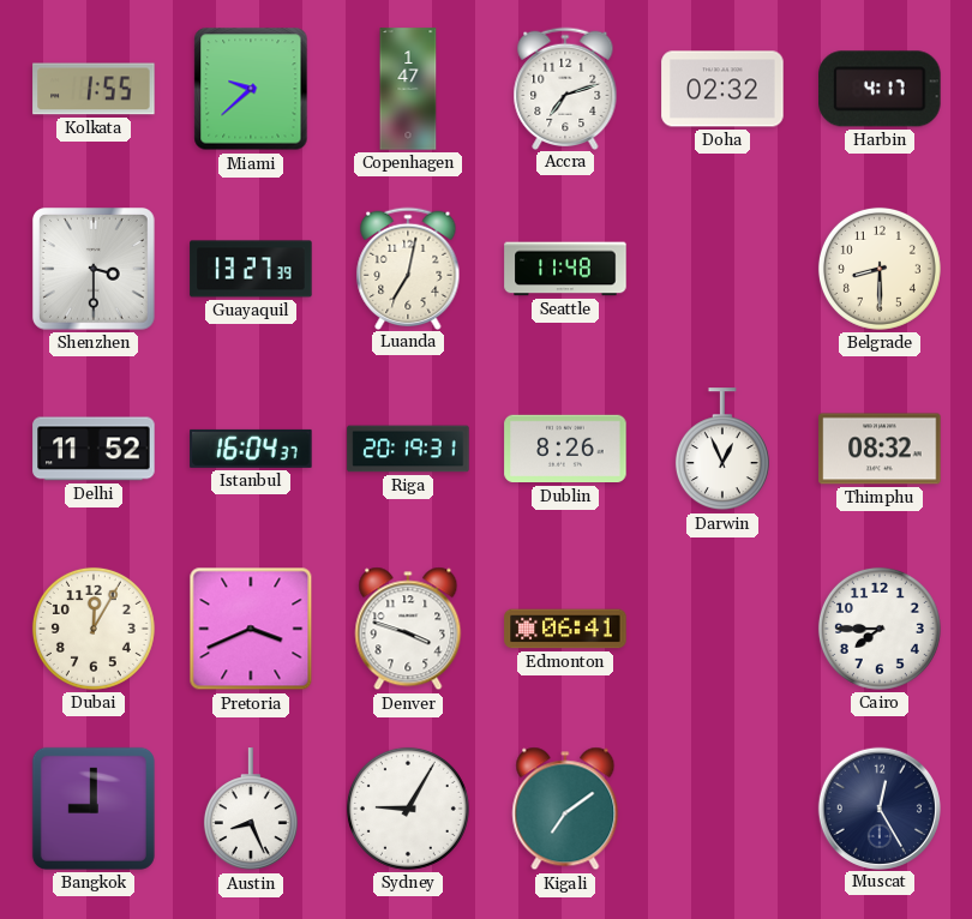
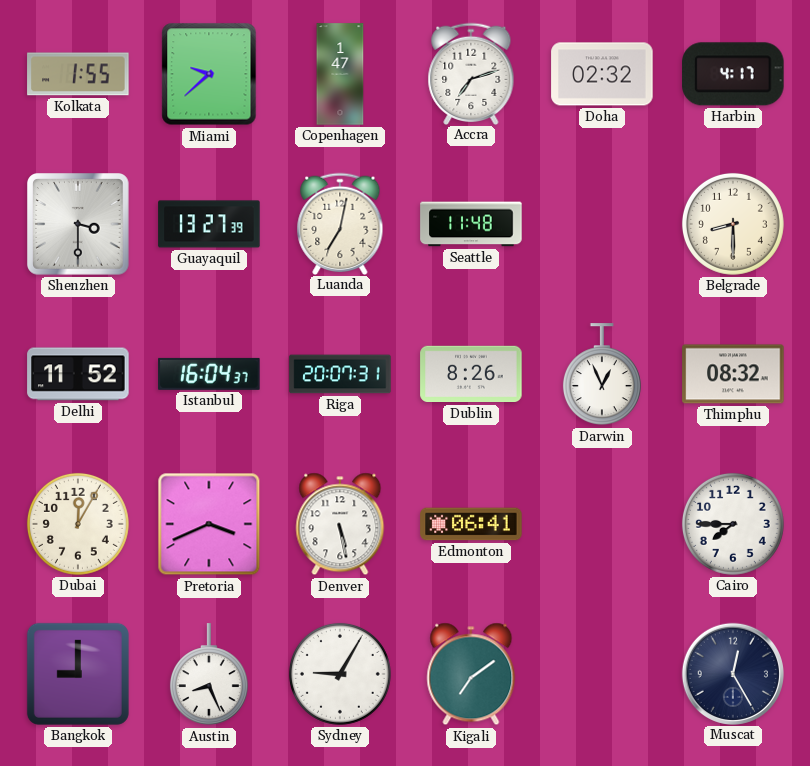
Riga: 20:19 -> 20:07 (340, 374)
Denver: 3:48 -> 5:28 (340, 524)
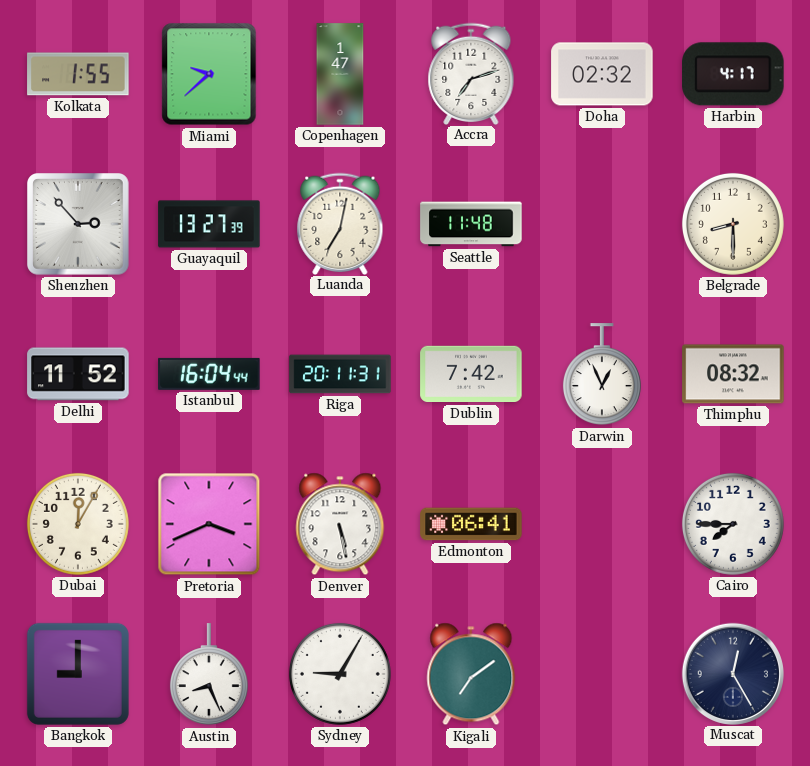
Shenzhen: 3:30 -> 2:53 (79, 225)
Istanbul: 16:04:37 -> 16:04:44 (209, 374)
Riga: 20:07 -> 20:11 (340, 374)
Dublin: 8:26 -> 7:42 (471, 374)
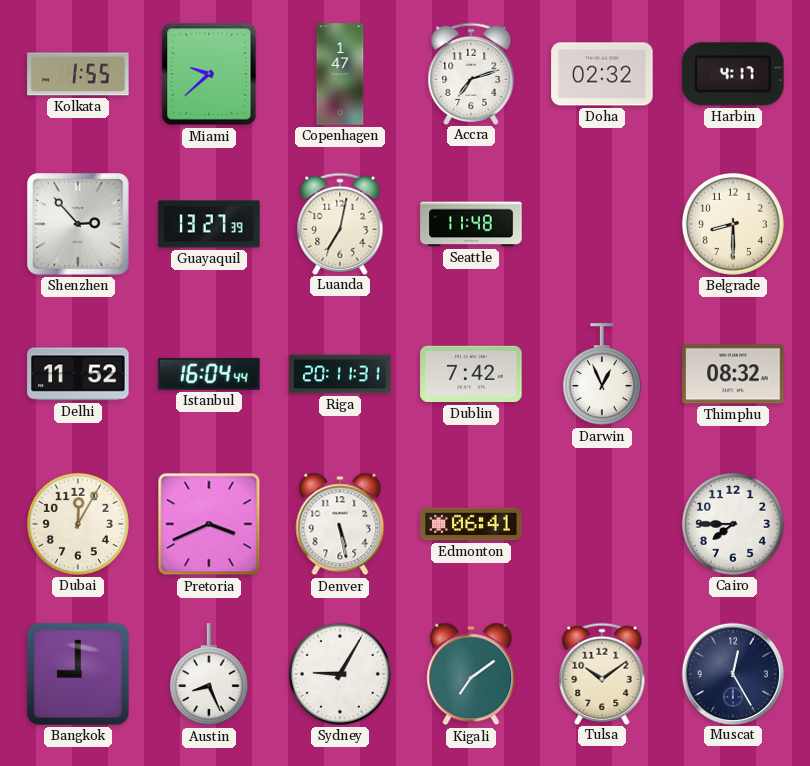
Tulsa: none -> 10:09 (602, 673)
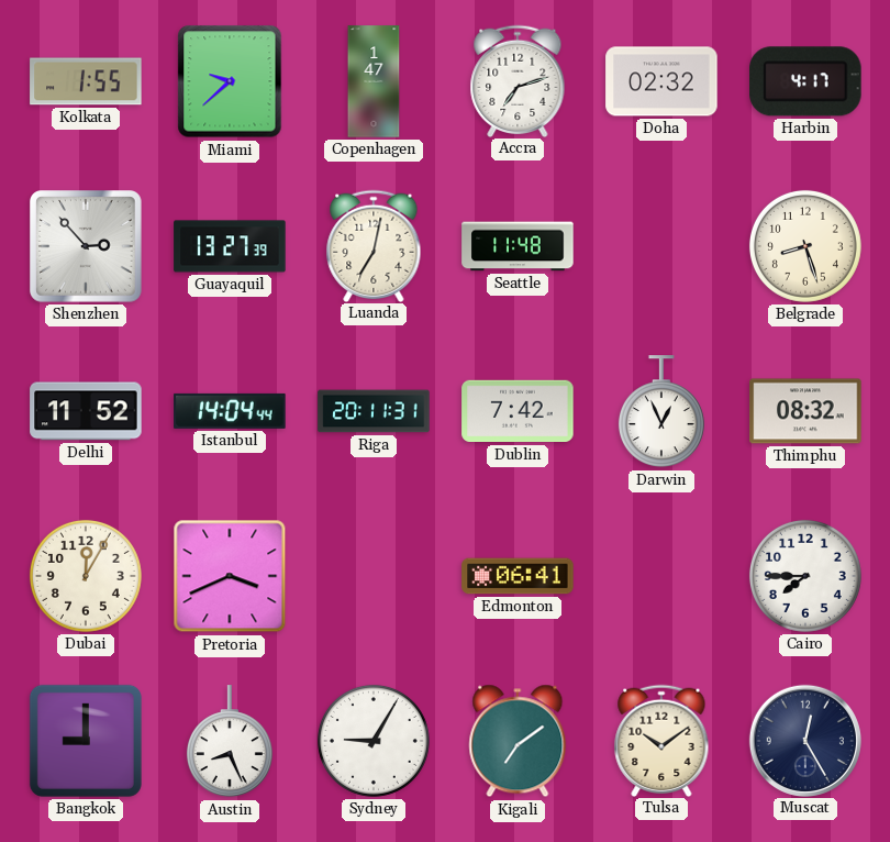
Belgrade: 8:30 -> 8:27 (805, 246)
Istanbul: 16:04 -> 14:04 (230, 411)
Denver: 5:28 -> none (340, 524)
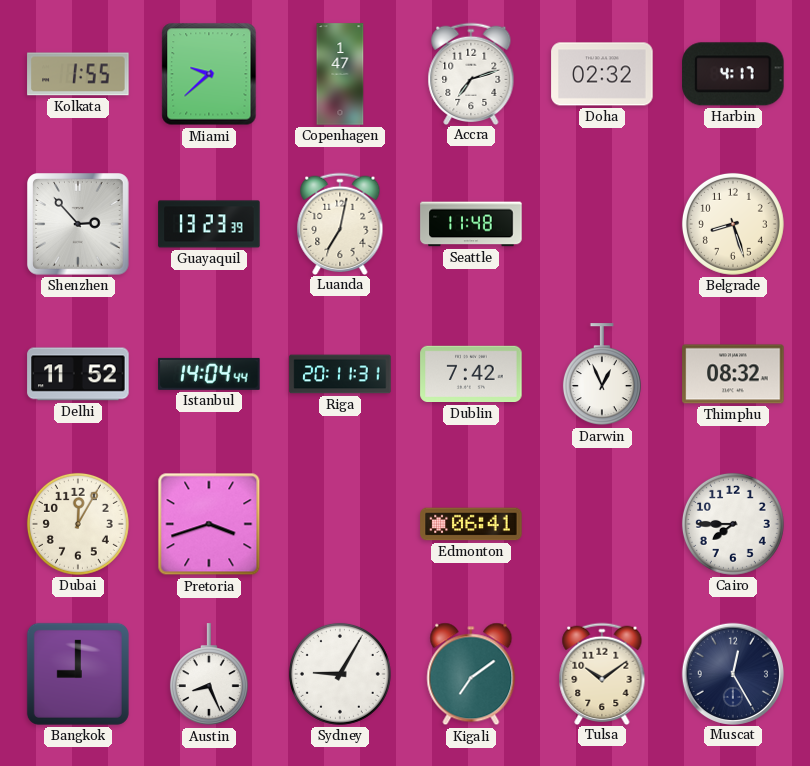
Guayaquil: 13:27 -> 13:23 (209, 224)
Pretoria: 3:41 -> 3:42 (209, 524)
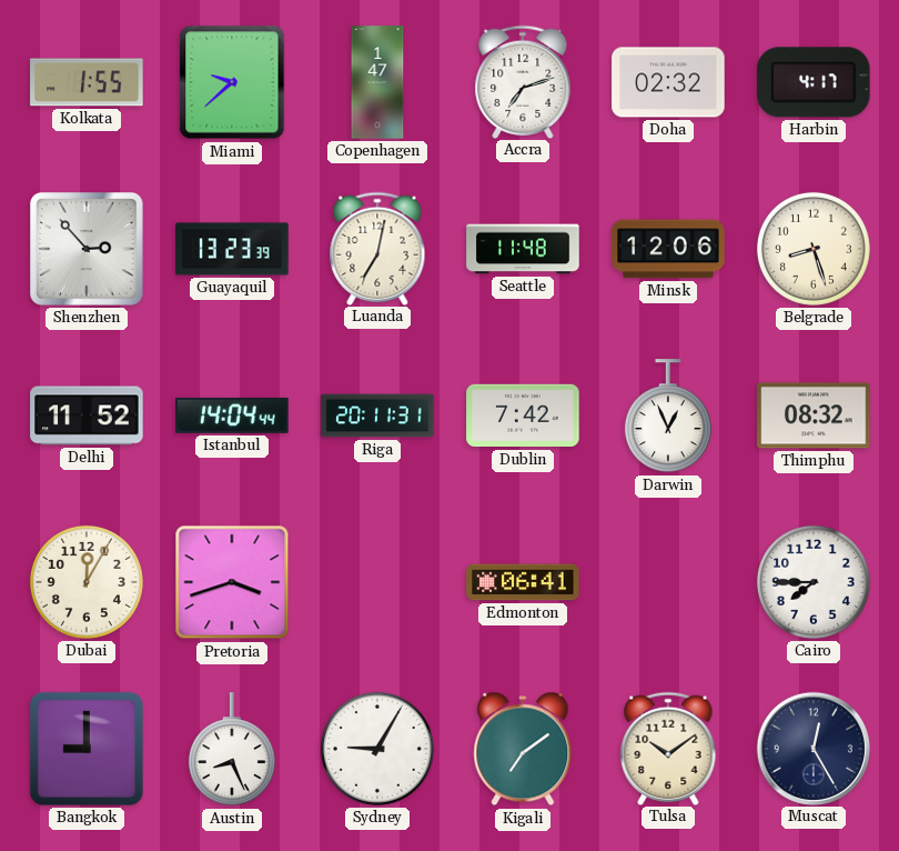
Minsk: none -> 12:06 (668, 249)
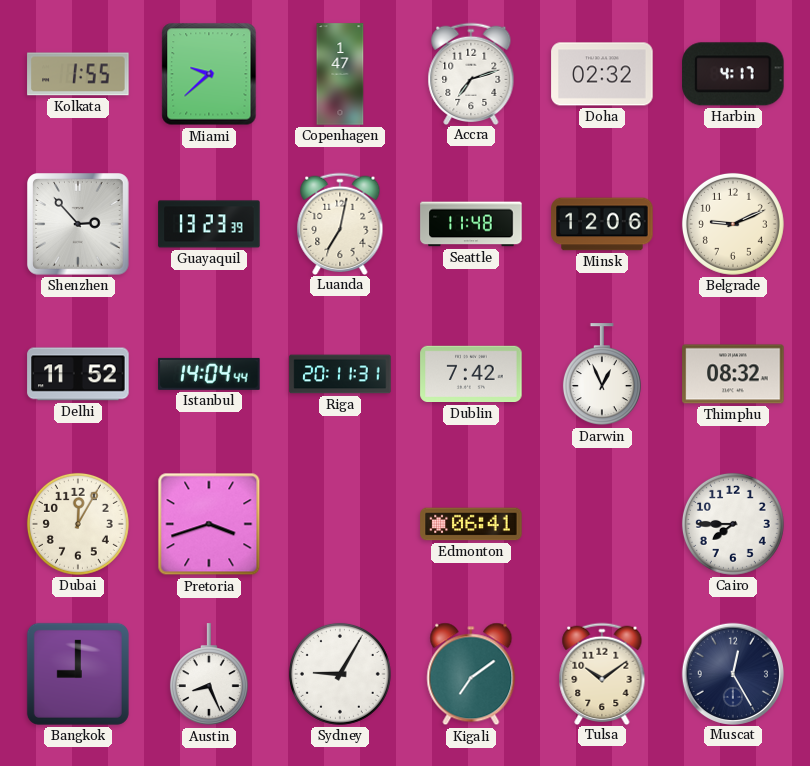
Belgrade: 8:27 -> 9:11 (733, 224)
